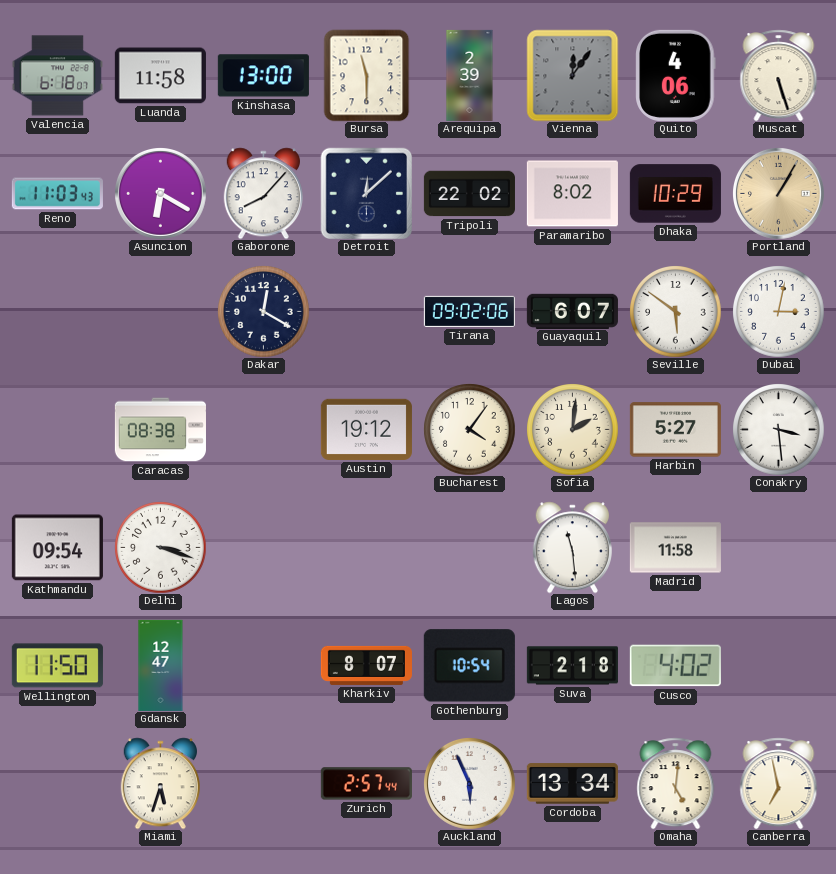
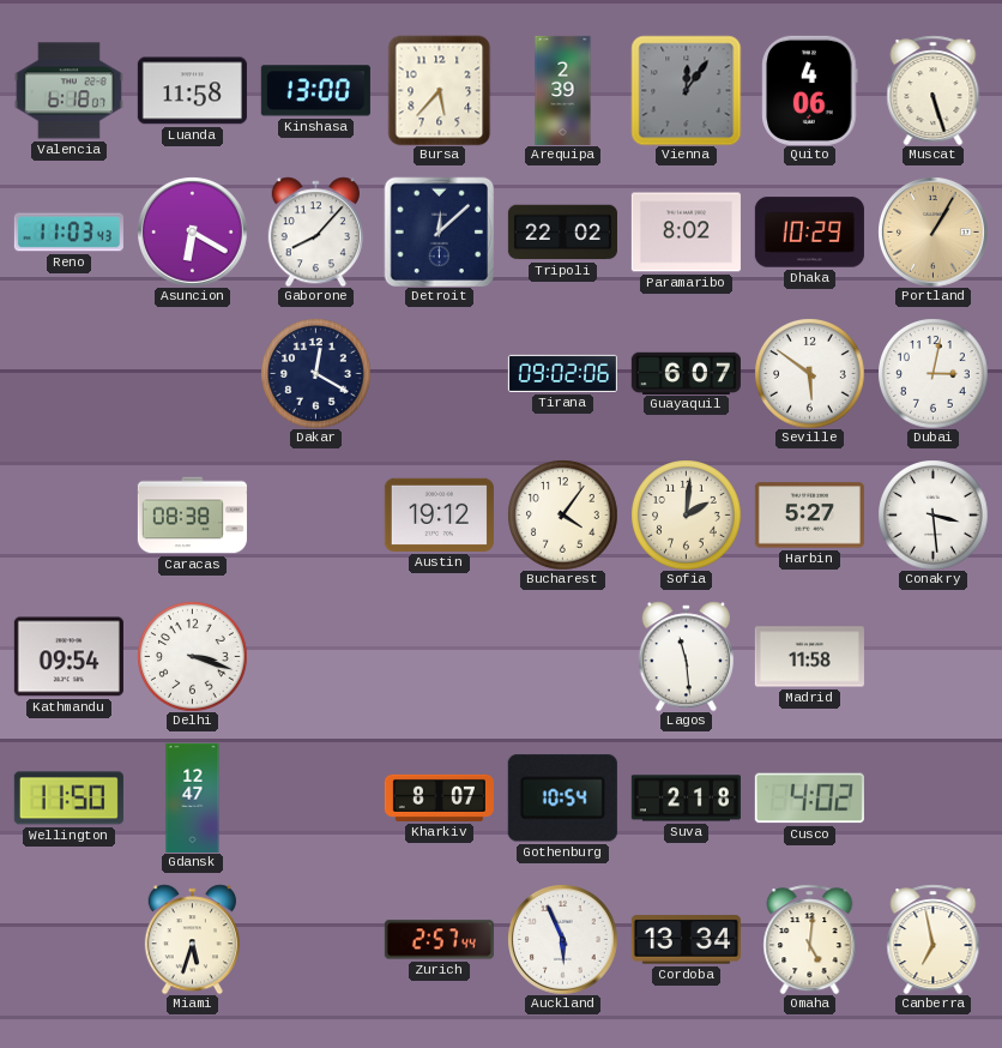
Bursa: 11:30 -> 5:37 (440, 90)
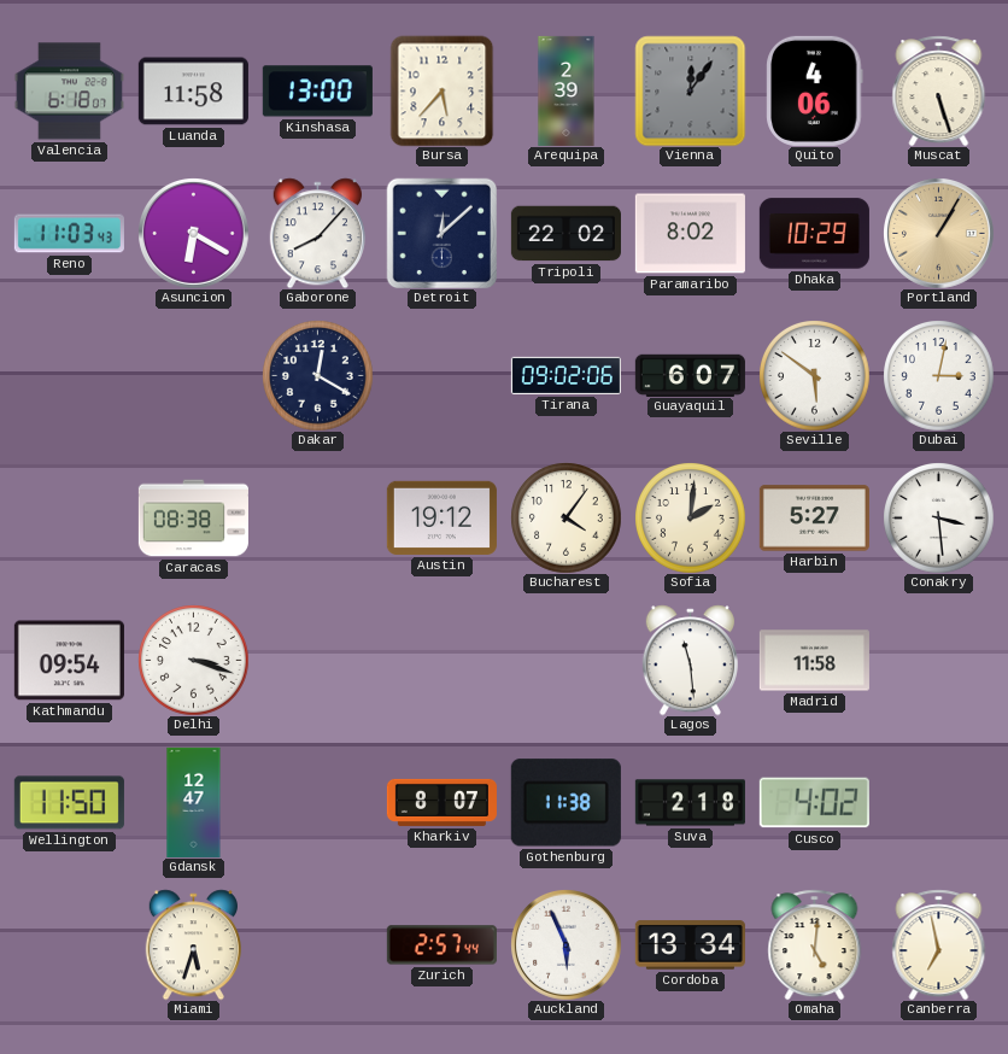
Gothenburg: 10:54 -> 11:38 (565, 803)
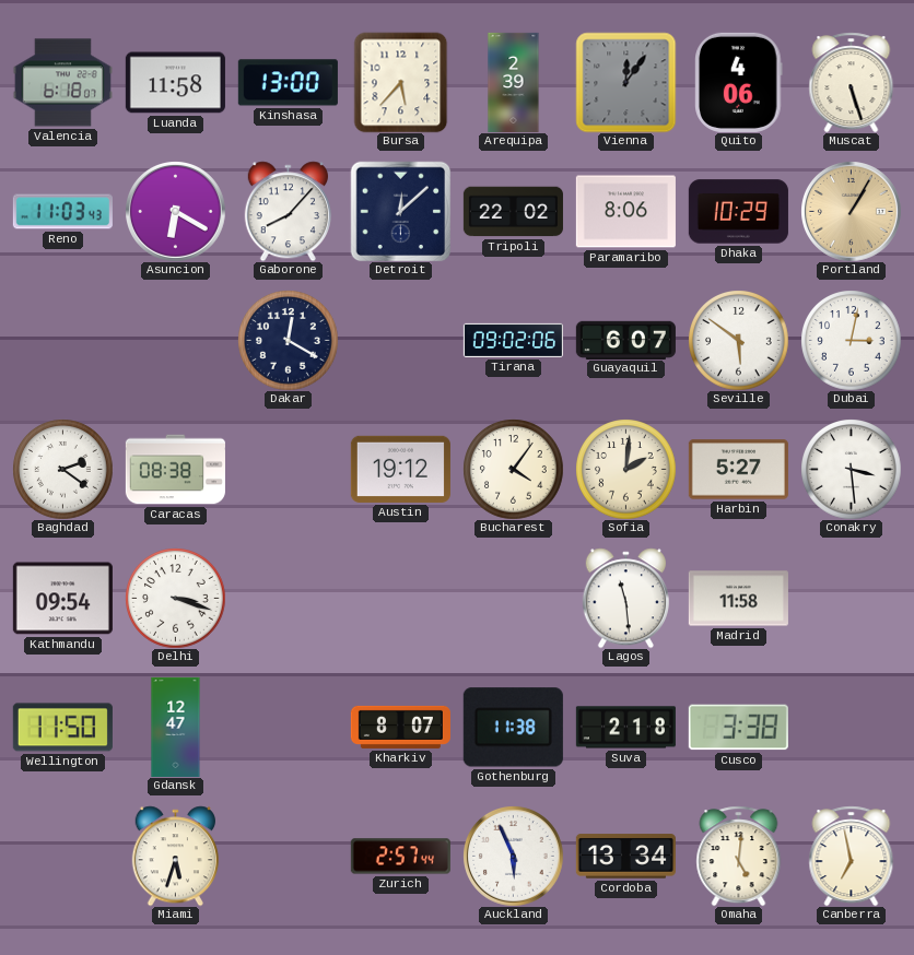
Paramaribo: 8:02 -> 8:06 (625, 212)
Baghdad: none -> 2:21 (62, 469)
Cusco: 4:02 -> 3:38 (738, 728)
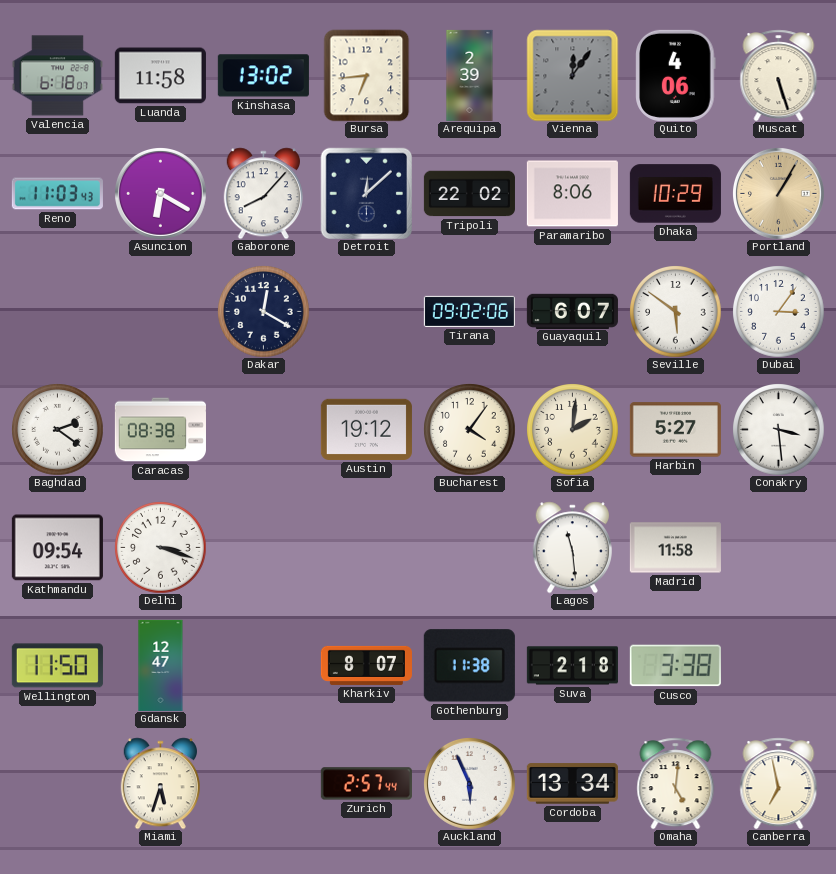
Kinshasa: 13:00 -> 13:02 (263, 76)
Bursa: 5:37 -> 6:44 (367, 75)
Dubai: 3:02 -> 3:06 (778, 311)
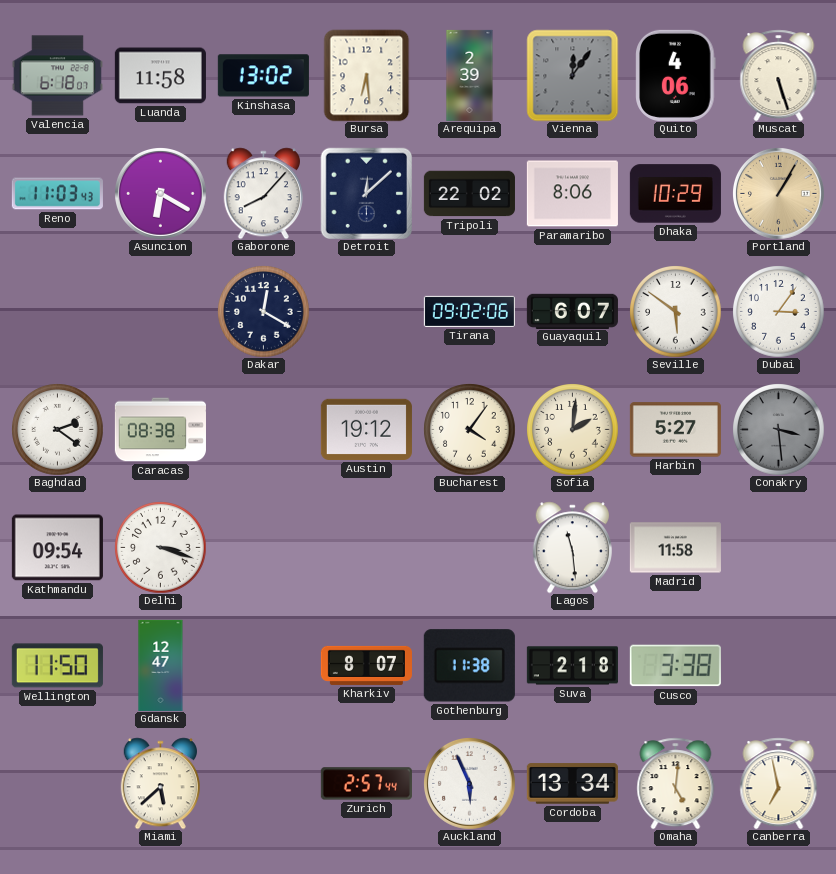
Bursa: 6:44 -> 6:29 (367, 75)
Conakry dial: white -> grey (778, 429)
Miami: 5:33 -> 5:38 (160, 783)
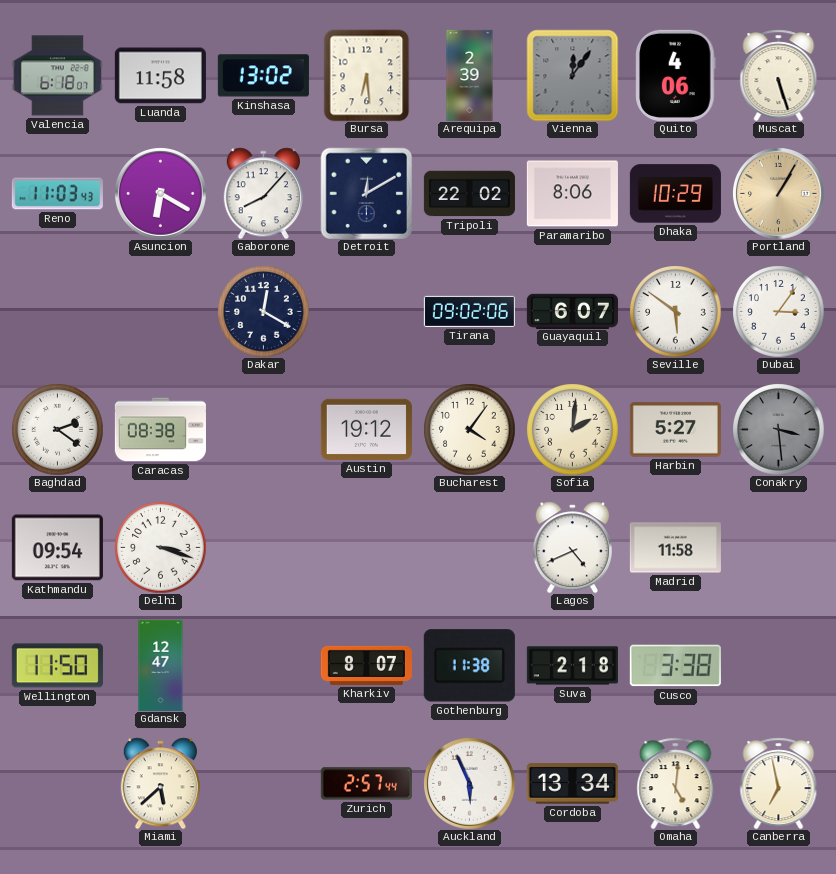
Detroit: 12:08 -> 12:10 (366, 193)
Lagos: 11:29 -> 4:41 (572, 547)
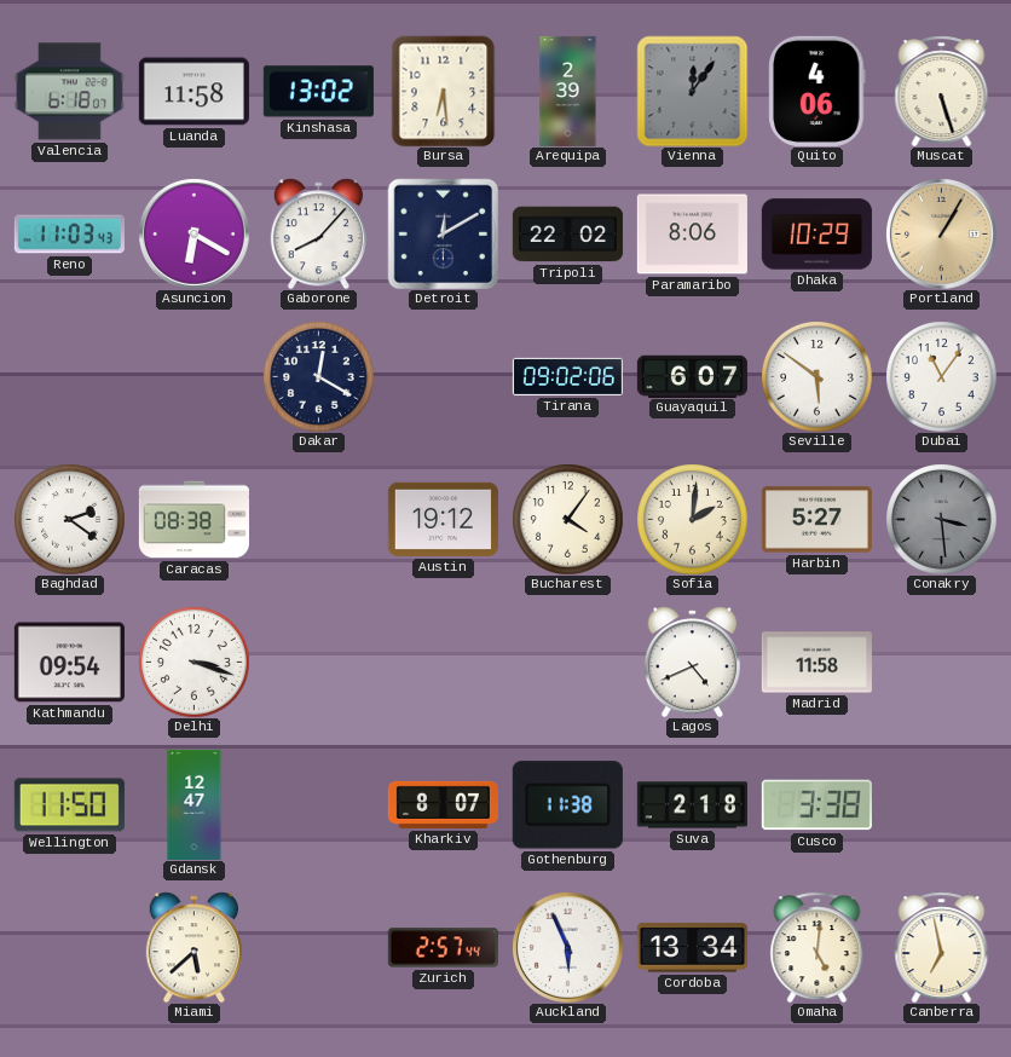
Dubai: 3:06 -> 11:06 (941, 376)
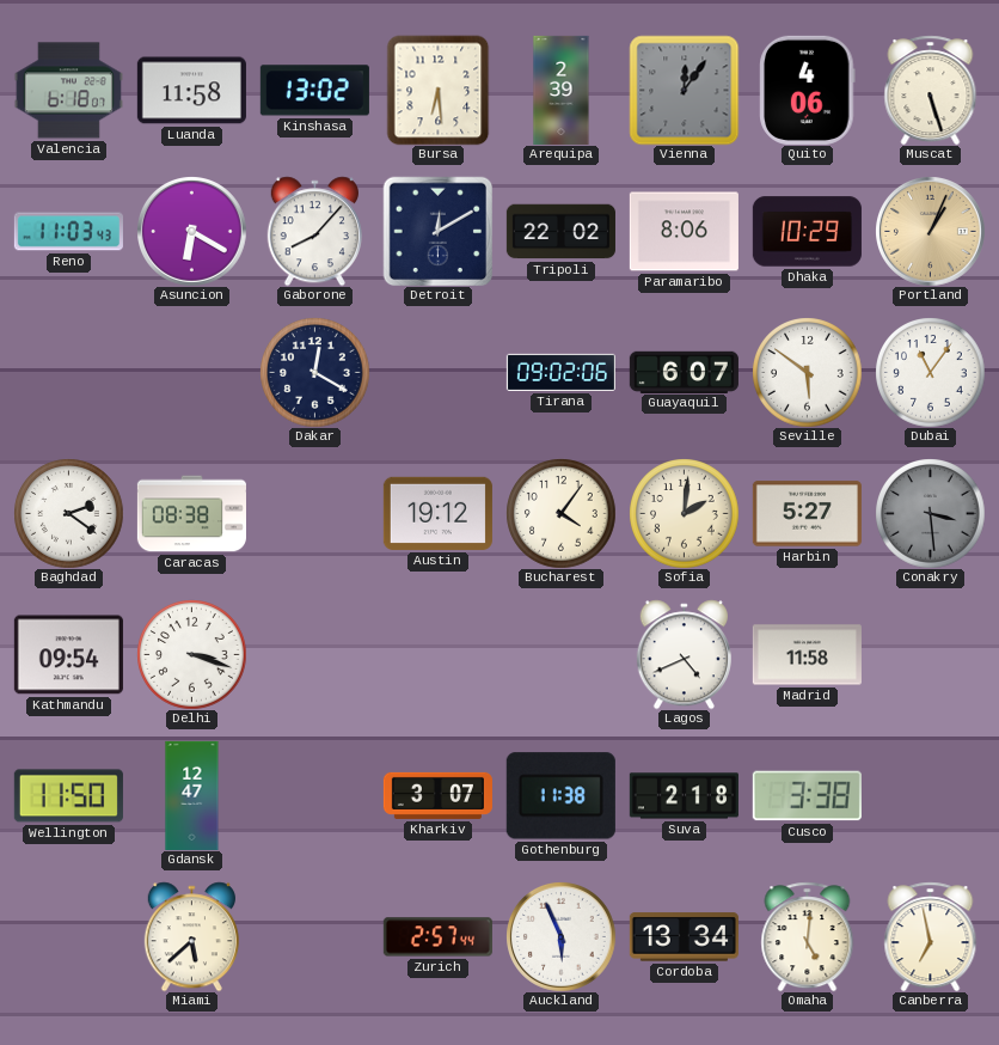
Portland: 1:05 -> 1:04 (931, 232)
Kharkiv: 8:07 -> 3:07 (437, 795)
